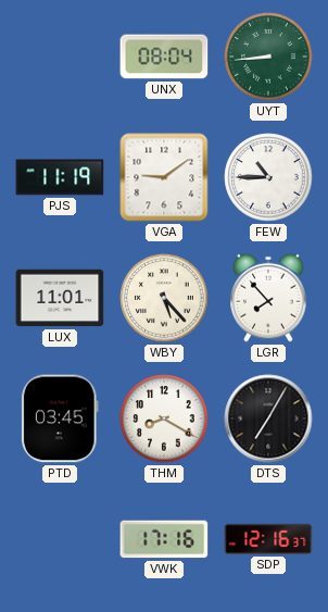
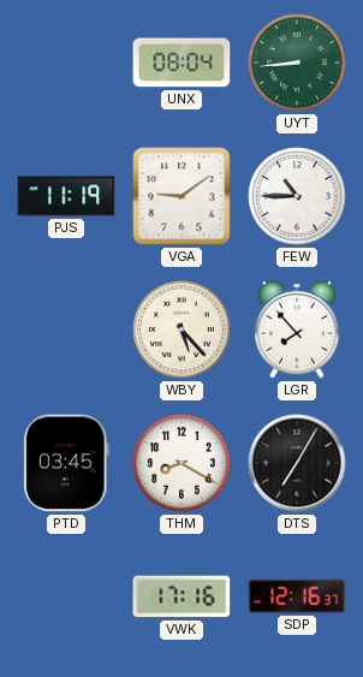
LUX: 11:01 -> none (60, 298)
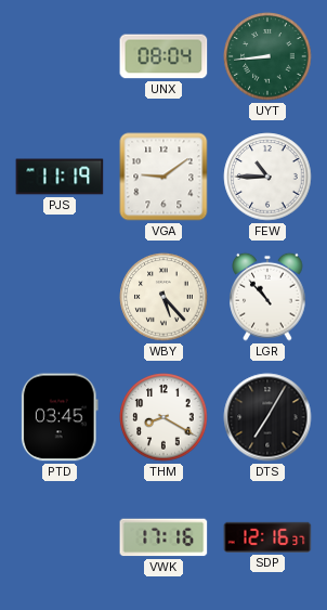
LGR: 7:53 -> 10:53 (267, 297)
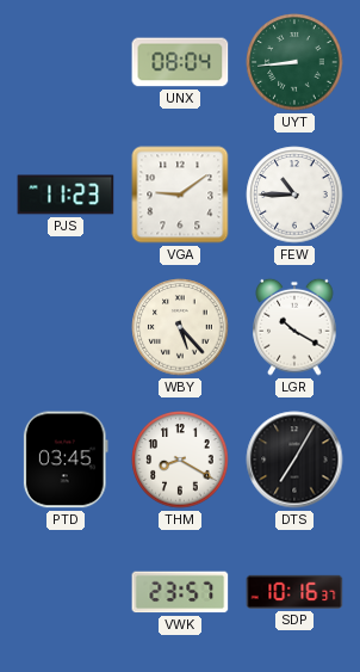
PJS: 11:19 -> 11:23 (66, 195)
LGR: 10:53 -> 10:20 (294, 327)
VWK: 17:16 -> 23:57 (180, 592)
SDP: 12:16 -> 10:16 (294, 592)
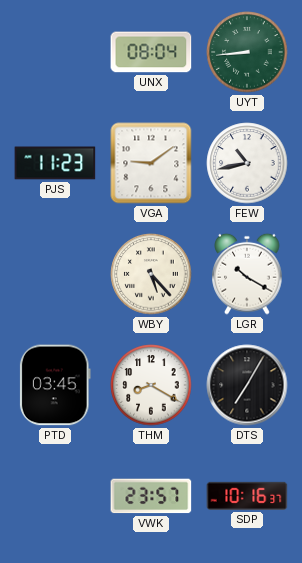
FEW: 10:45 -> 10:43 (247, 163)
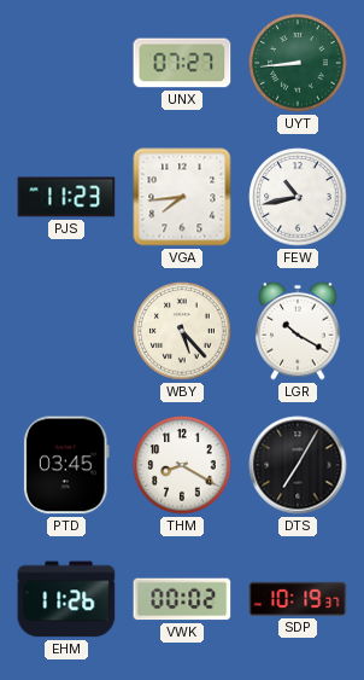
UNX: 08:04 -> 07:27 (182, 63)
VGA: 9:09 -> 7:44 (182, 197)
EHM: none -> 11:26 (66, 599)
VWK: 23:57 -> 00:02 (182, 599)
SDP: 10:16 -> 10:19 (298, 599)
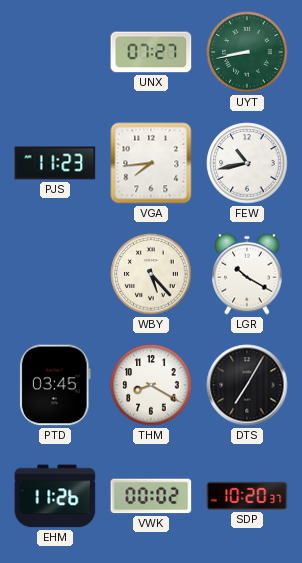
UYT: 8:44 -> 8:43 (247, 52)
SDP: 10:19 -> 10:20 (247, 496)
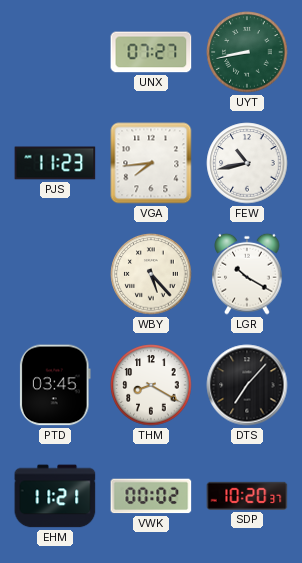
DTS: 7:05 -> 7:07 (247, 385)
EHM: 11:26 -> 11:21 (55, 496)
